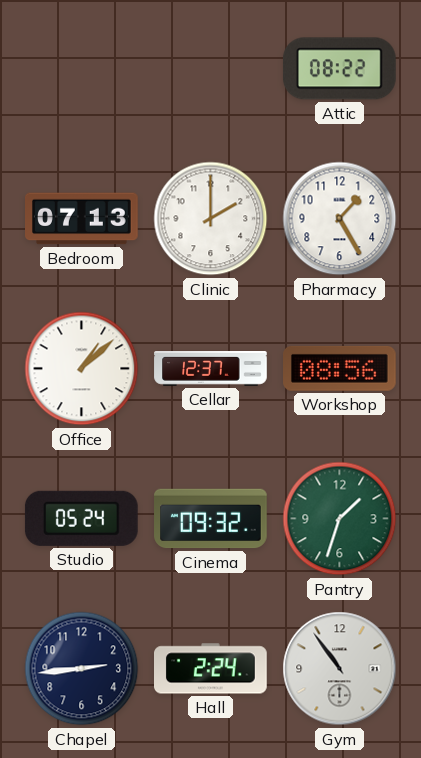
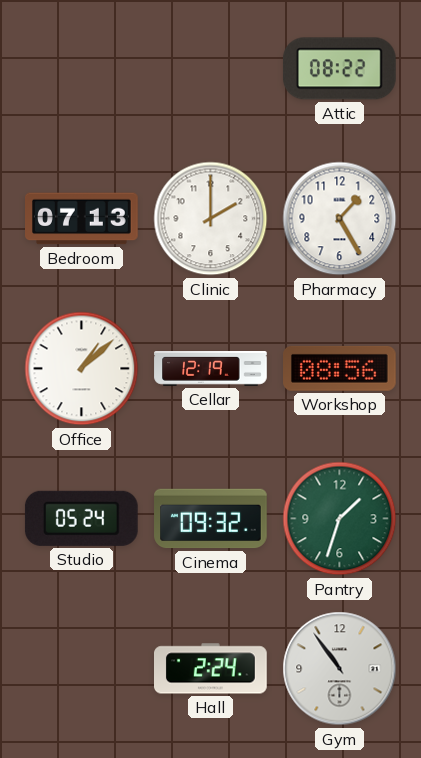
Cellar: 12:37 -> 12:19 (211, 369)
Chapel: 2:44 -> none (82, 669)
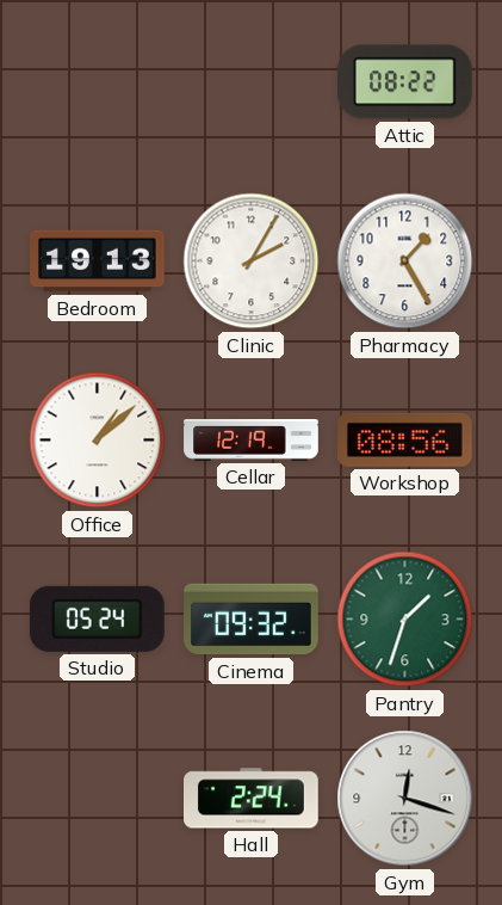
Bedroom: 07:13 -> 19:13 (98, 261)
Clinic: 2:00 -> 2:05 (252, 261)
Gym: 10:54 -> 12:18 (405, 799)
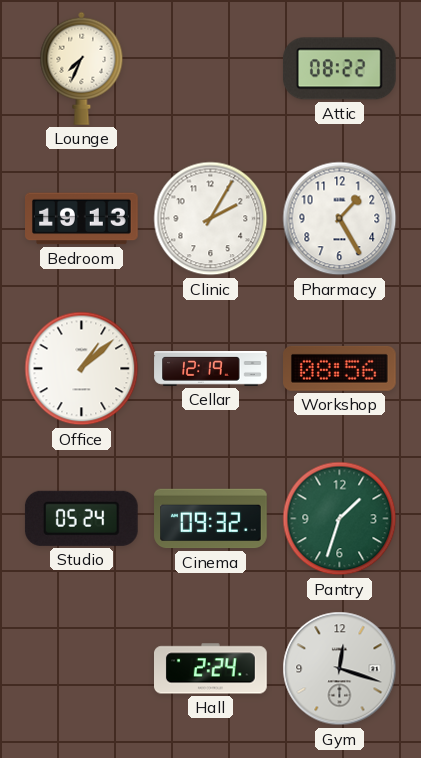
Lounge: none -> 7:34 (82, 68)
